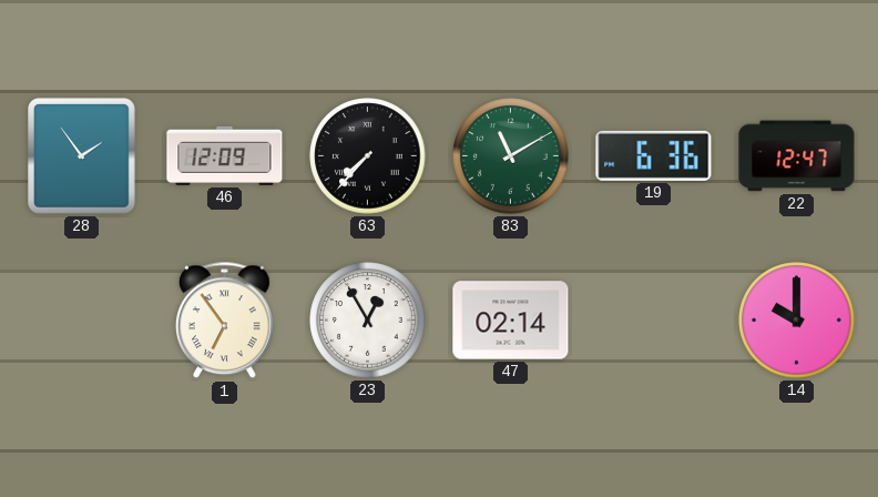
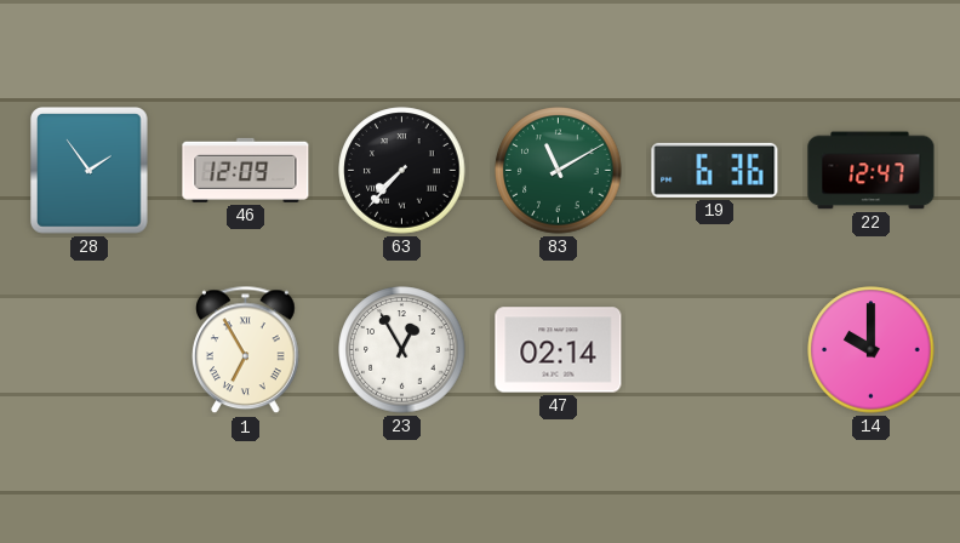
1: 6:54 -> 6:55 (246, 350)
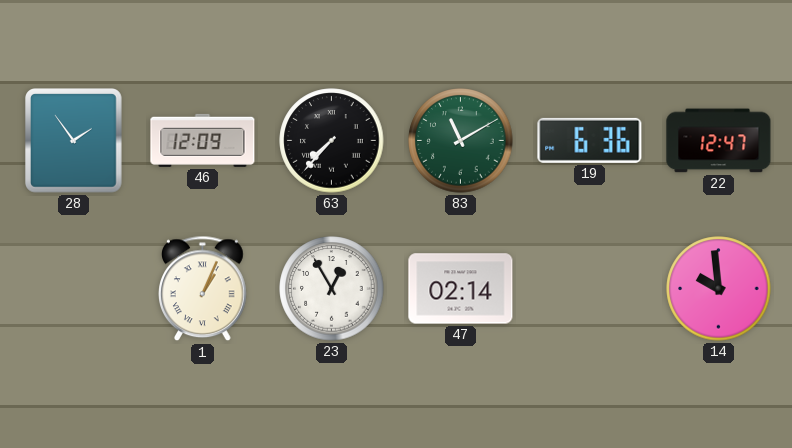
1: 6:55 -> 1:04 (203, 289)
14: 10:00 -> 9:59 (719, 289)
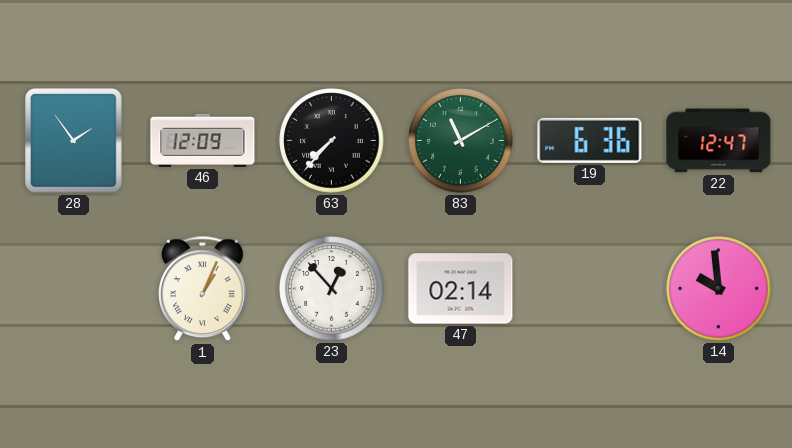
23: 12:55 -> 12:53 (332, 289)
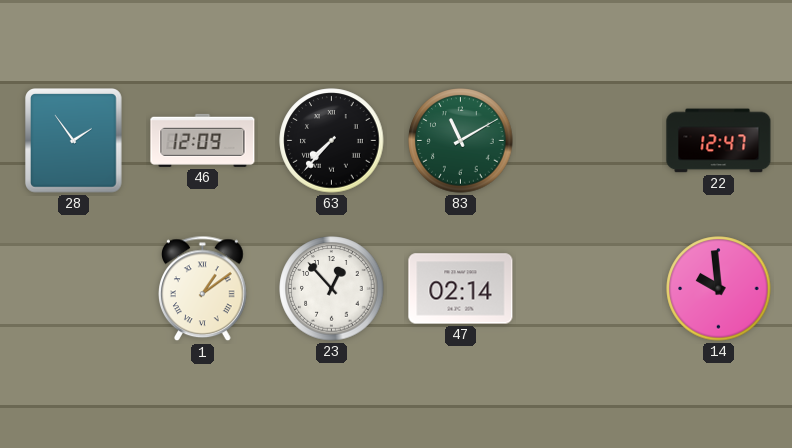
19: 6:36 -> none (590, 140)
1: 1:04 -> 1:09 (203, 289)
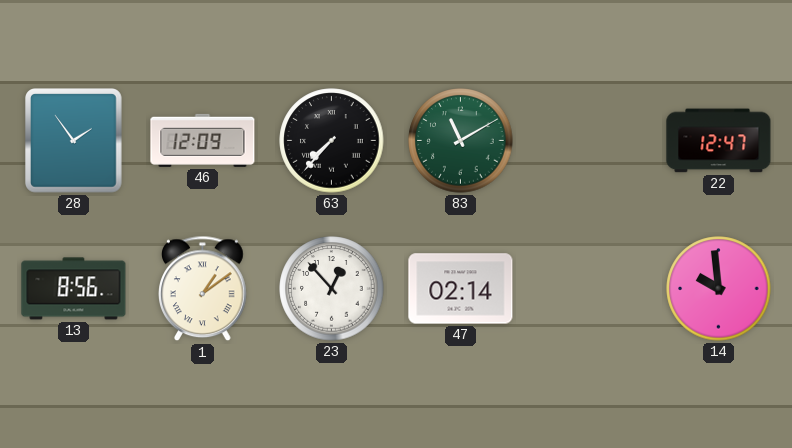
13: none -> 8:56 (74, 289)
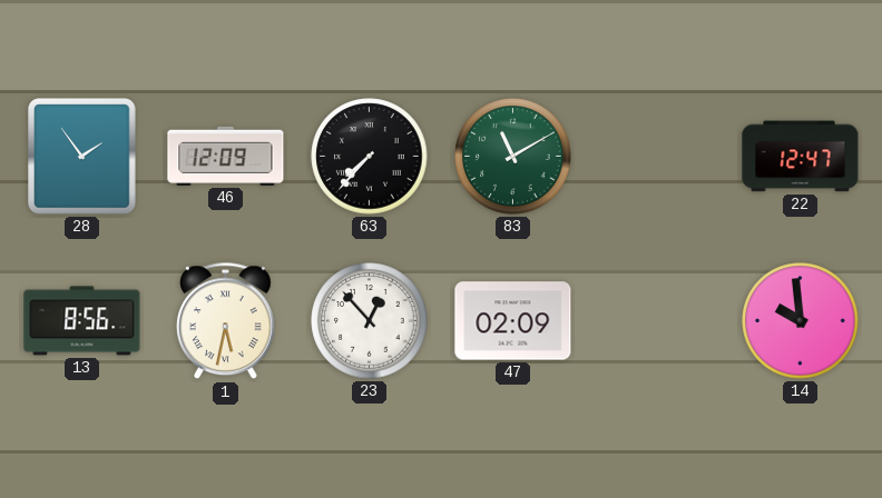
1: 1:09 -> 5:32 (226, 321)
47: 02:14 -> 02:09 (513, 321)
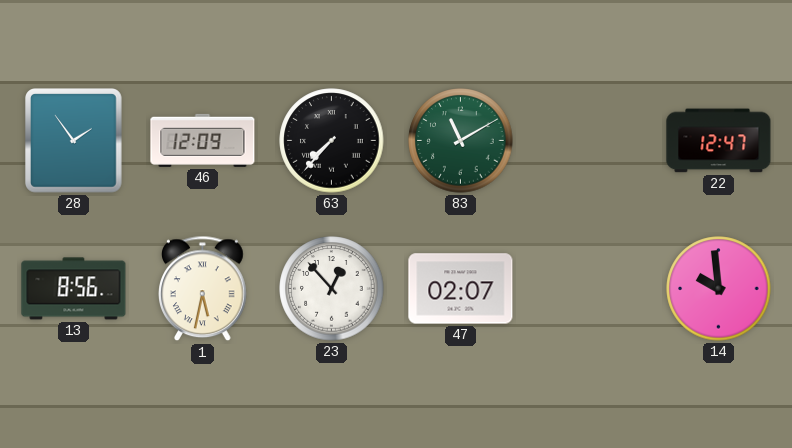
47: 02:09 -> 02:07 (461, 289)
